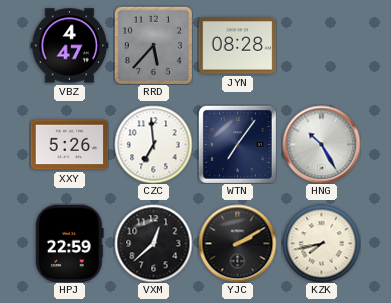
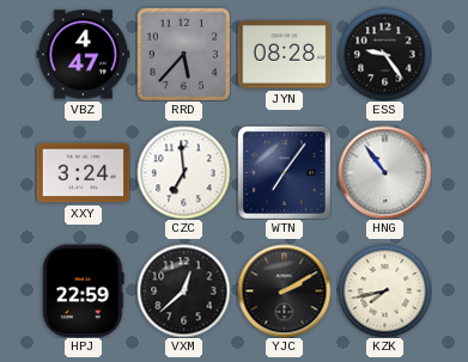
ESS: none -> 9:24 (384, 54)
XXY: 5:26 -> 3:24 (83, 173)
HNG: 10:25 -> 10:54 (384, 172)
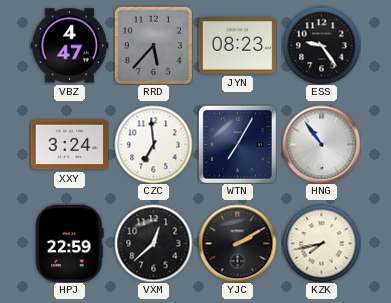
JYN: 08:28 -> 08:23 (237, 46)
WTN: 7:06 -> 7:05 (237, 144)
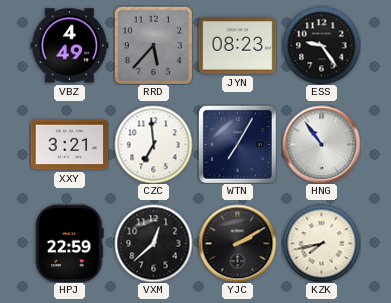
VBZ: 4:47 -> 4:49 (69, 46)
XXY: 3:24 -> 3:21 (69, 145)
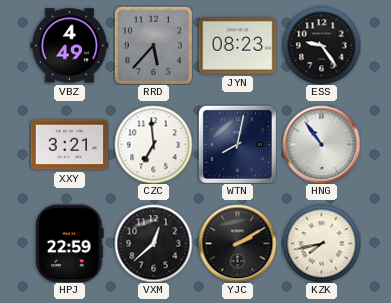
WTN: 7:05 -> 8:02 (237, 144)
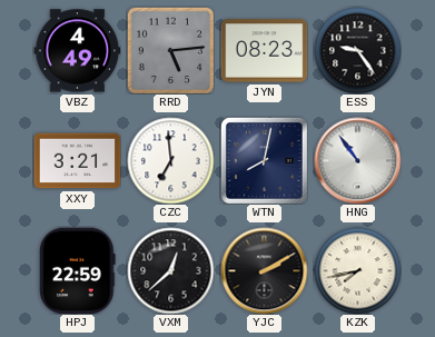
RRD: 5:37 -> 5:14 (170, 50)
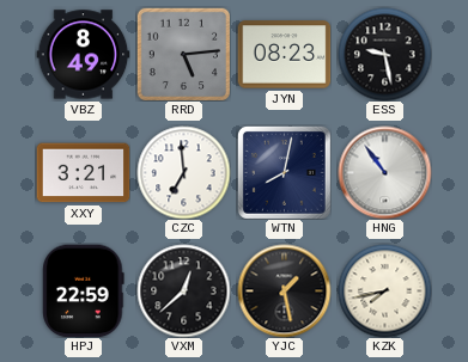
VBZ: 4:49 -> 8:49 (83, 55)
ESS: 9:24 -> 9:28 (384, 54)
YJC: 2:10 -> 1:28 (284, 290)
